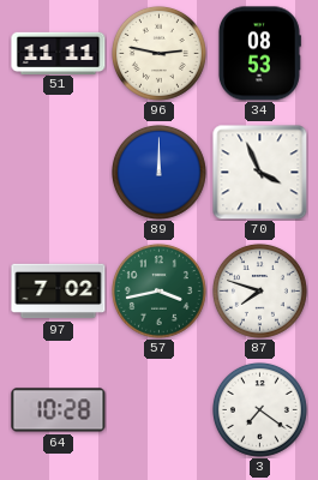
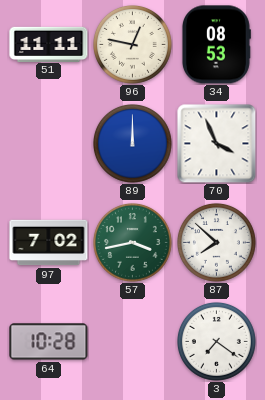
96: 2:47 -> 12:47 (132, 44)
87: 7:48 -> 7:52 (216, 242)
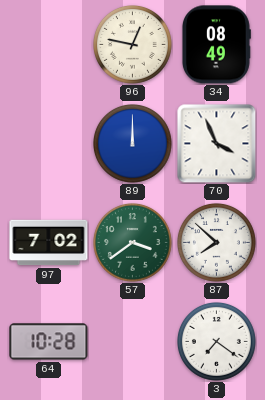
51: 11:11 -> none (49, 44)
34: 08:53 -> 08:49 (216, 45)
57: 3:43 -> 3:39 (132, 242)
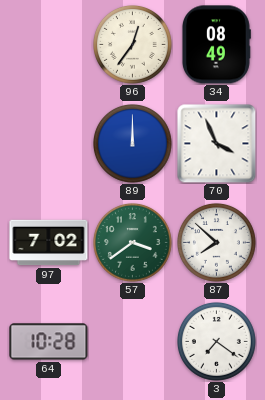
96: 12:47 -> 12:36 (132, 44)
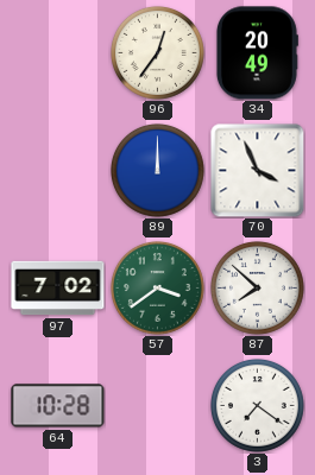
34: 08:49 -> 20:49 (257, 53)
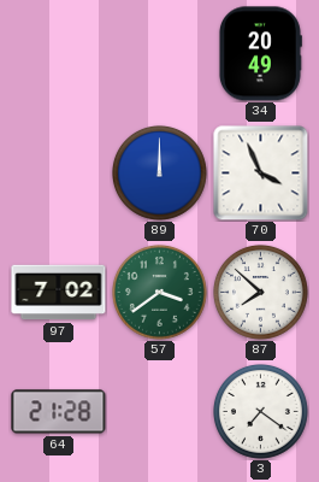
96: 12:36 -> none (157, 52)
64: 10:28 -> 21:28 (59, 412)
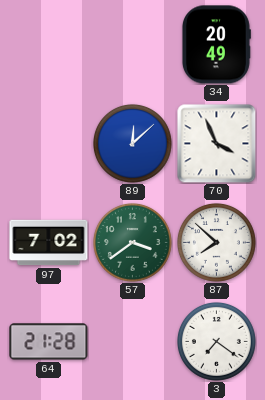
89: 12:00 -> 12:08 (132, 143)
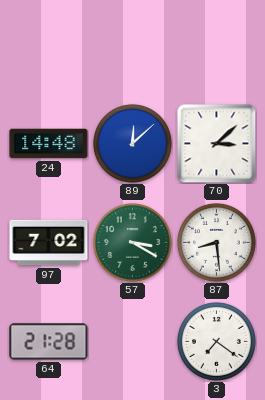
34: 20:49 -> none (216, 45)
24: none -> 14:48 (49, 144)
70: 3:56 -> 3:08 (217, 144)
57: 3:39 -> 3:20 (132, 242)
87: 7:52 -> 8:29 (216, 242)
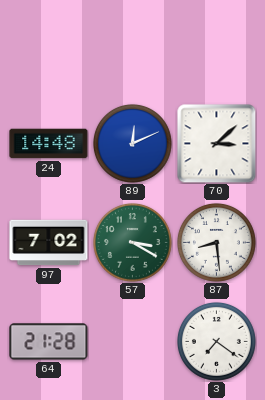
89: 12:08 -> 12:11 (132, 143)
